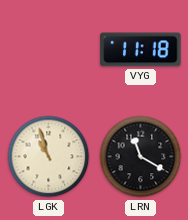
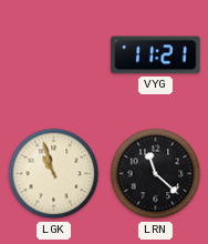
VYG: 11:18 -> 11:21 (156, 55)
LRN: 11:20 -> 11:22 (156, 174)
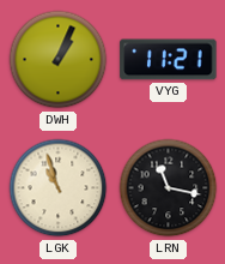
DWH: none -> 1:04 (59, 60)
LRN: 11:22 -> 11:17 (169, 188)
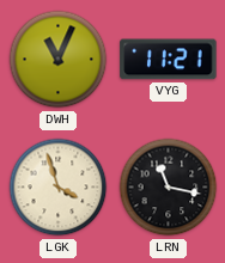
DWH: 1:04 -> 11:04 (59, 60)
LGK: 10:57 -> 3:57 (59, 188)
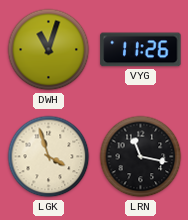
DWH: 11:04 -> 11:03 (49, 50)
VYG: 11:21 -> 11:26 (141, 50)
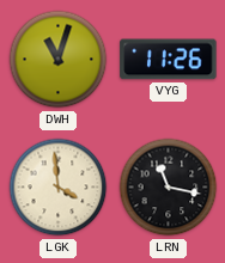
LGK: 3:57 -> 3:59 (59, 188)
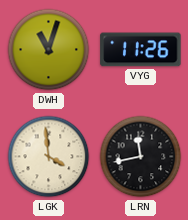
LRN: 11:17 -> 11:43 (141, 157)
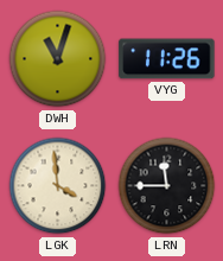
LRN: 11:43 -> 11:45 (167, 186)
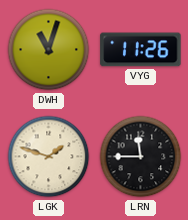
LGK: 3:59 -> 1:48 (49, 157)
